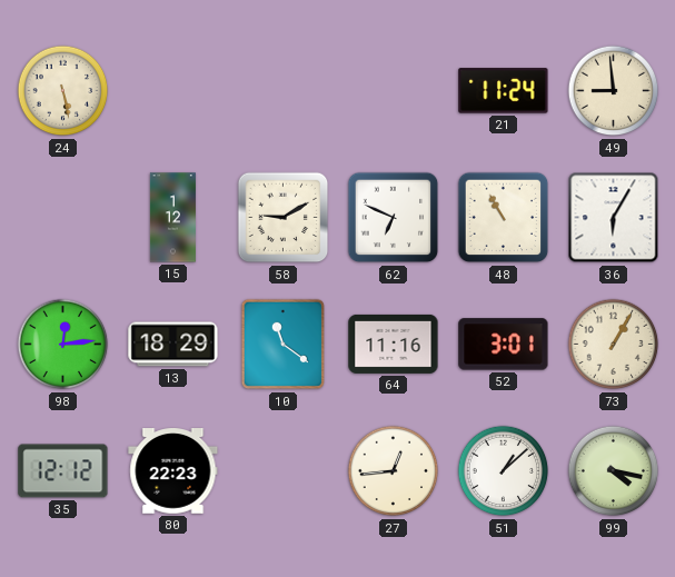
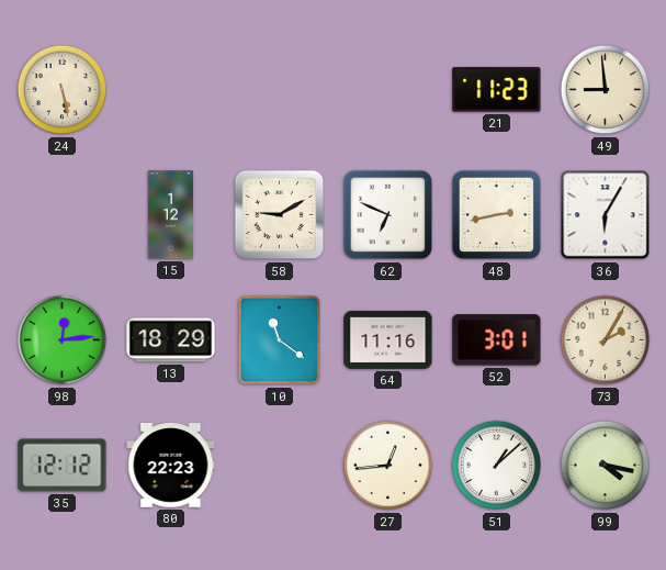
21: 11:24 -> 11:23 (497, 90)
48: 10:55 -> 2:43 (497, 215)
73: 1:05 -> 2:05 (606, 340)
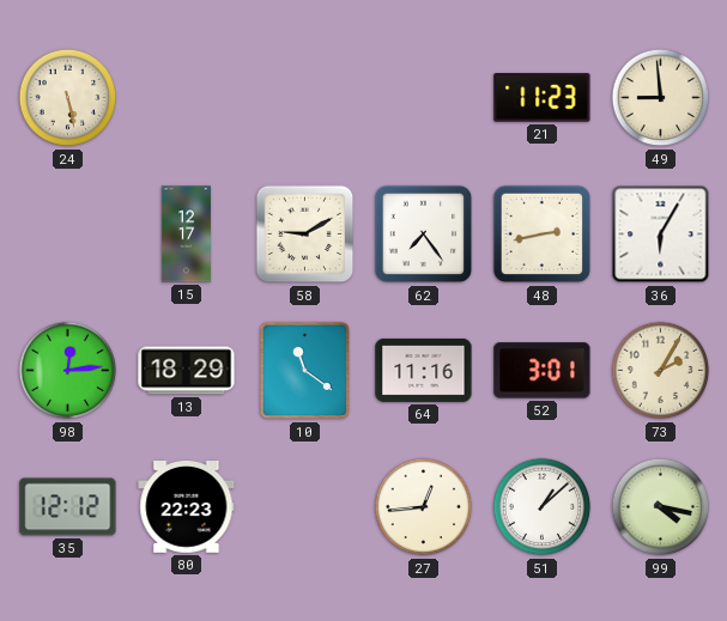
15: 1:12 -> 12:17 (186, 235)
62: 6:49 -> 7:24 (424, 235)
